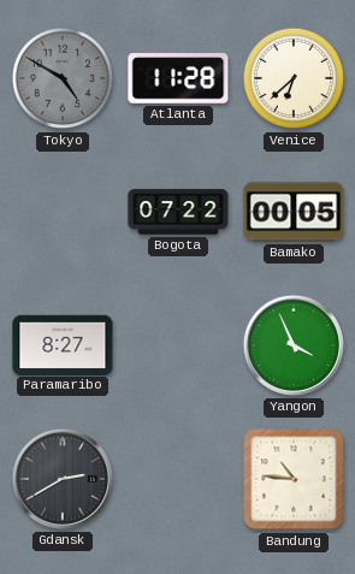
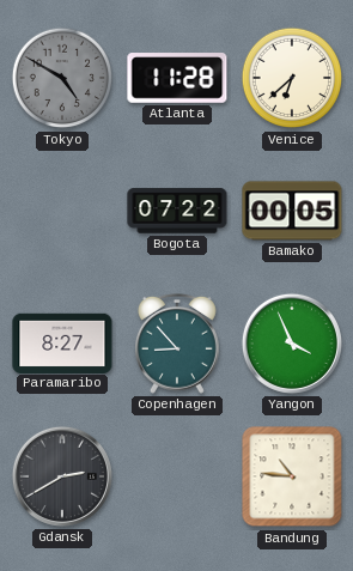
Copenhagen: none -> 8:53 (177, 344)
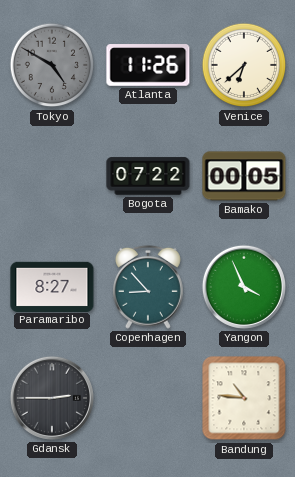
Atlanta: 11:28 -> 11:26 (148, 65)
Gdansk: 2:40 -> 2:45 (52, 398)
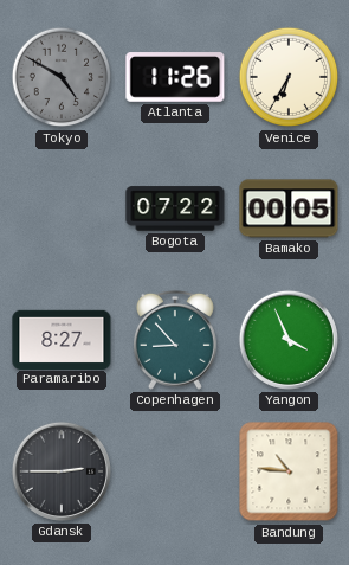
Venice: 6:38 -> 6:35 (289, 77)
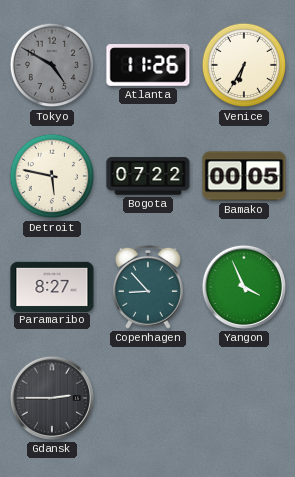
Detroit: none -> 5:47 (52, 176)
Bandung: 10:46 -> none (289, 471)
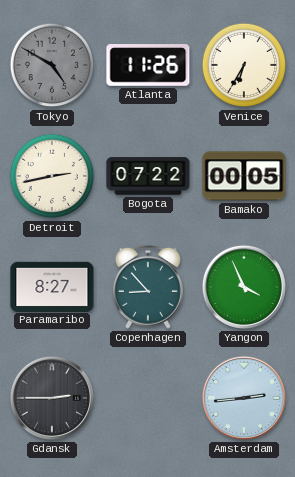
Detroit: 5:47 -> 2:43 (52, 176)
Amsterdam: none -> 2:44 (244, 398)
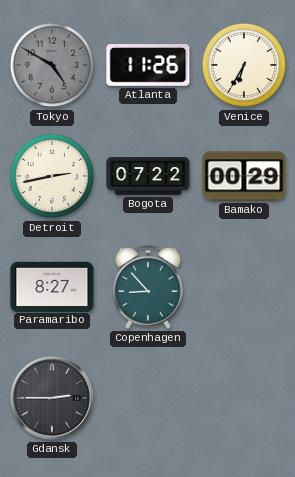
Bamako: 00:05 -> 00:29 (244, 176)
Yangon: 3:56 -> none (244, 287)
Amsterdam: 2:44 -> none (244, 398)
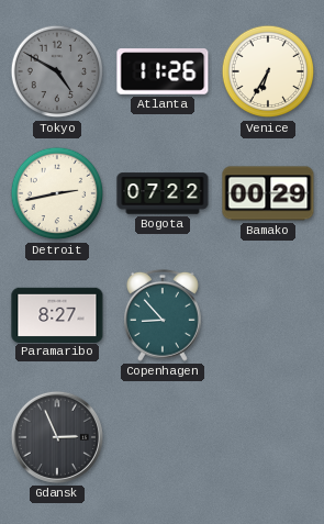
Gdansk: 2:45 -> 2:56 (57, 437)
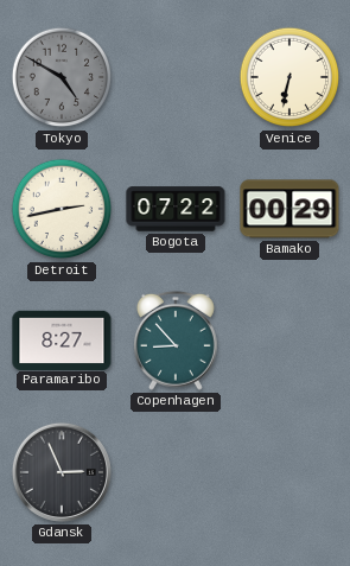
Atlanta: 11:26 -> none (163, 71)
Venice: 6:35 -> 6:32 (289, 77)
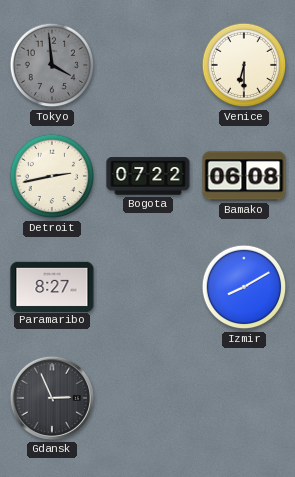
Tokyo: 4:50 -> 3:59 (52, 65)
Venice: 6:32 -> 6:30 (244, 65)
Bamako: 00:29 -> 06:08 (244, 176)
Copenhagen: 8:53 -> none (176, 341)
Izmir: none -> 8:10 (244, 287)
